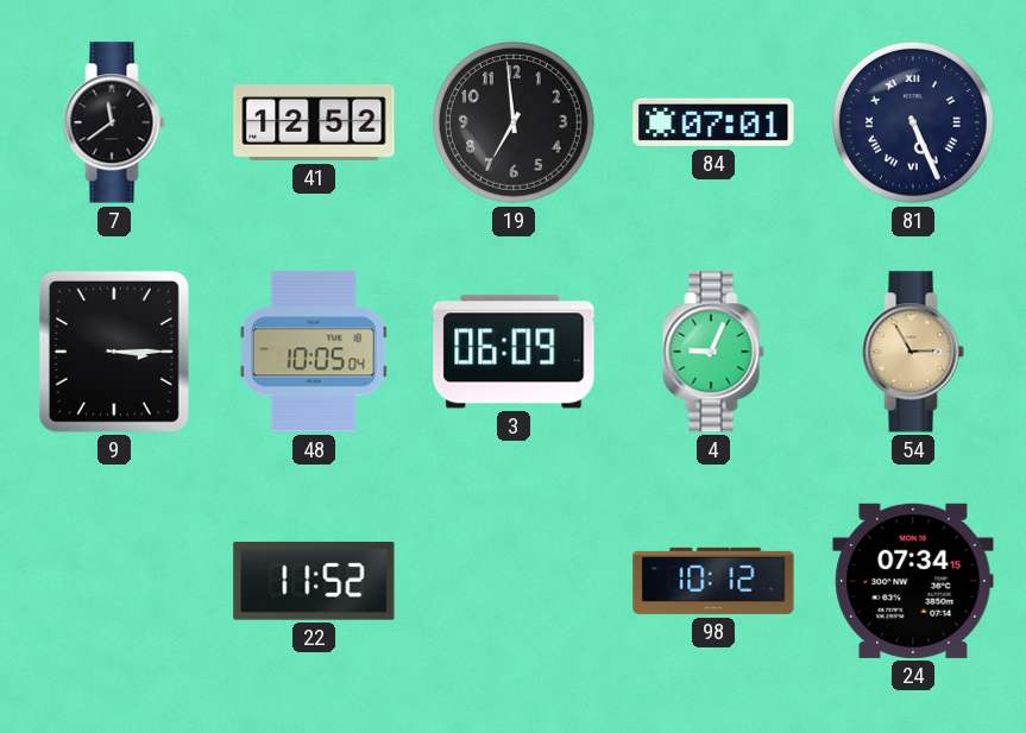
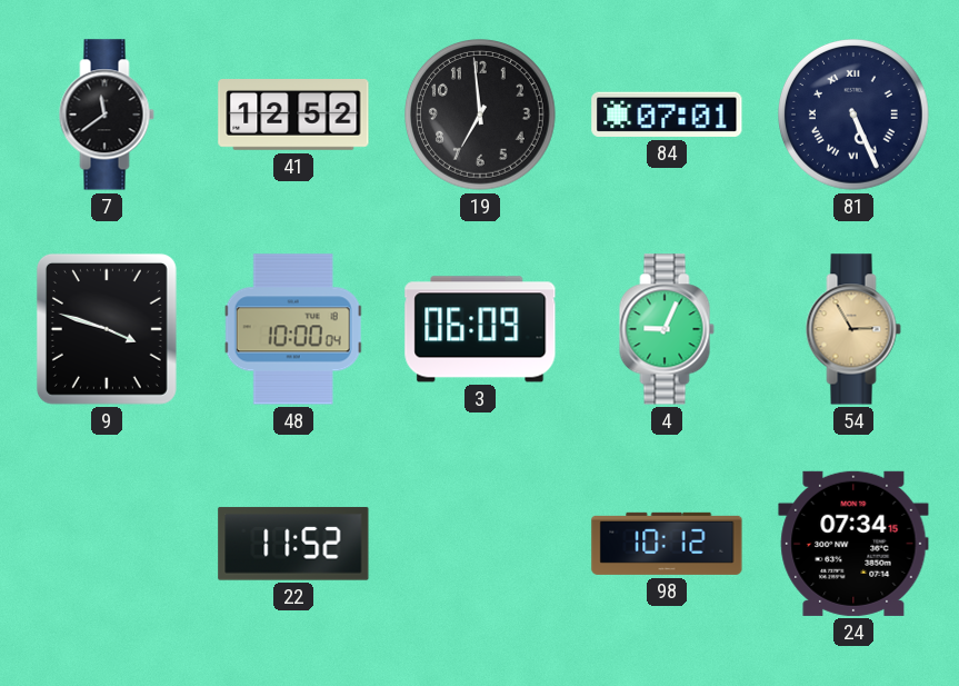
9: 3:15 -> 3:48 (107, 329)
48: 10:05 -> 10:00 (293, 329)
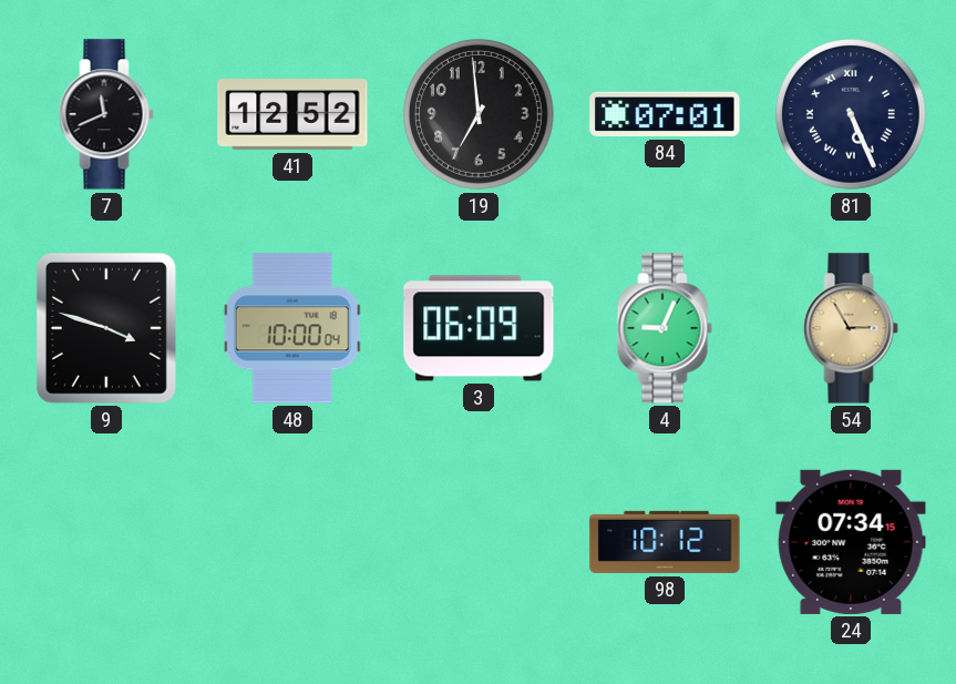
7: 11:39 -> 11:41 (106, 114)
22: 11:52 -> none (293, 544)
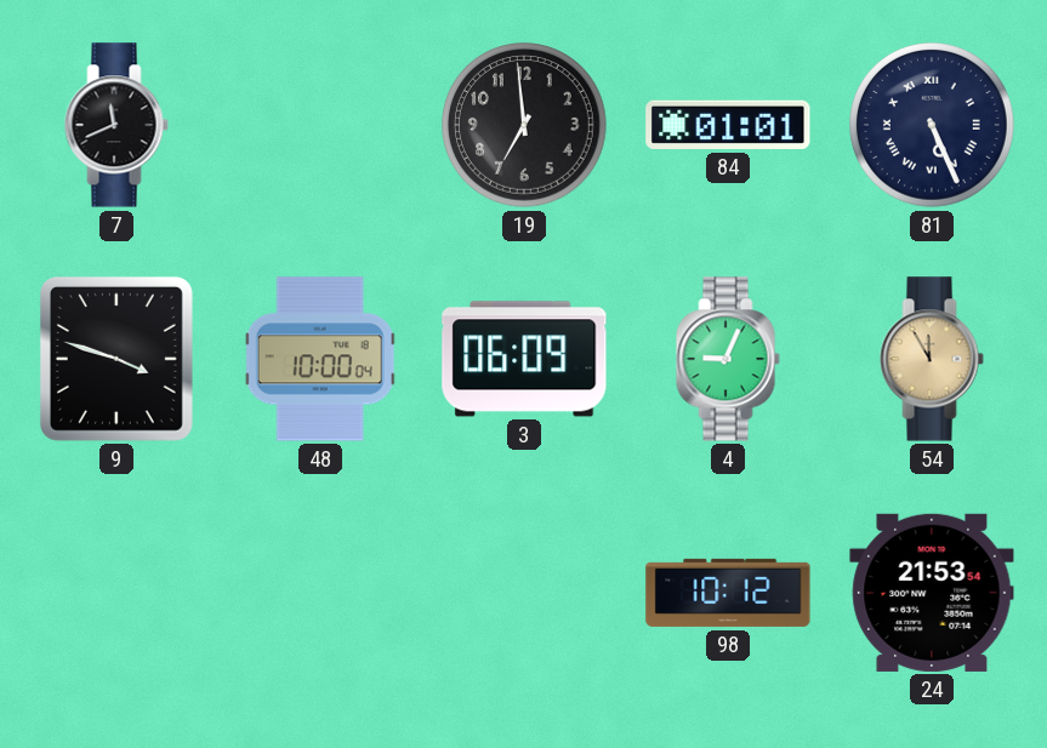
41: 12:52 -> none (292, 115)
84: 07:01 -> 01:01 (728, 125)
54: 2:55 -> 11:55 (932, 359)
24: 07:34 -> 21:53 (932, 593)
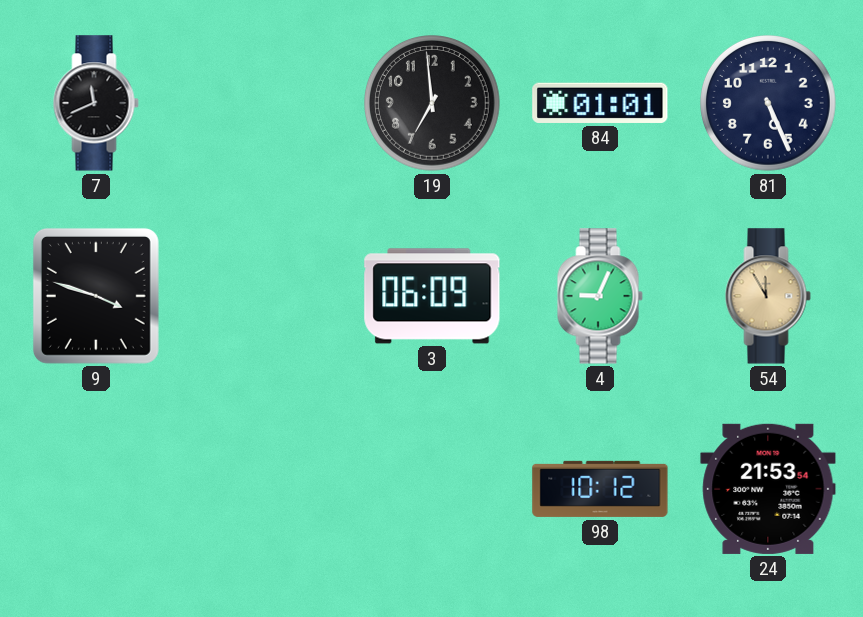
81 numerals: Roman -> Arabic (769, 104)
48: 10:00 -> none (320, 359)
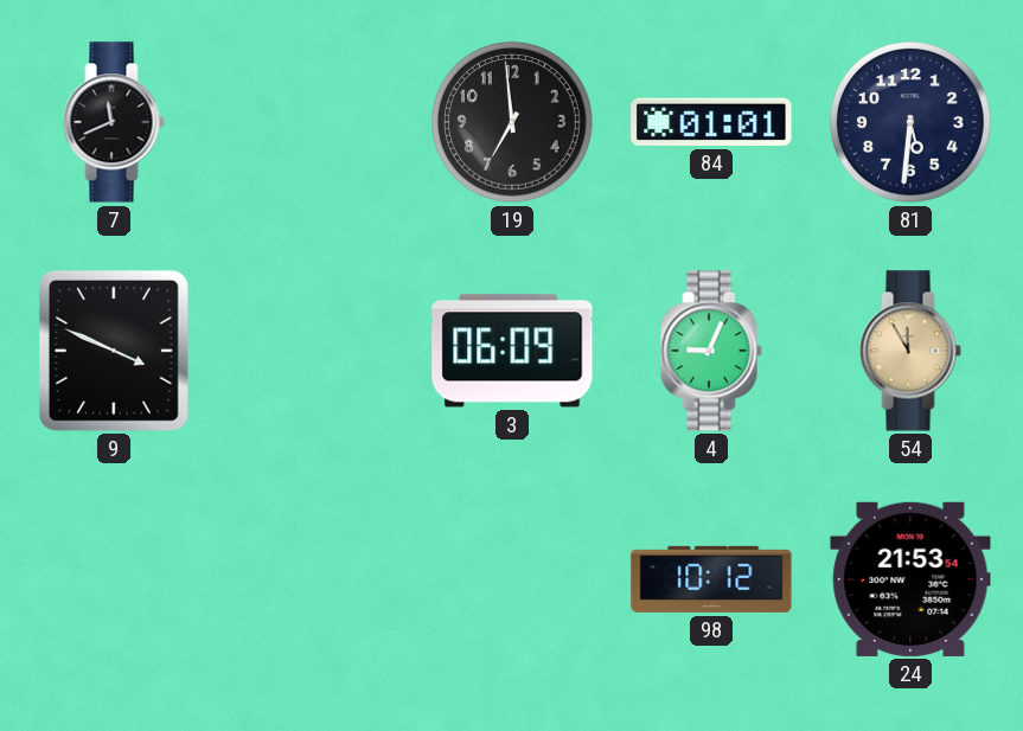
81: 5:26 -> 5:31 (912, 123)
9: 3:48 -> 3:49 (114, 351)
